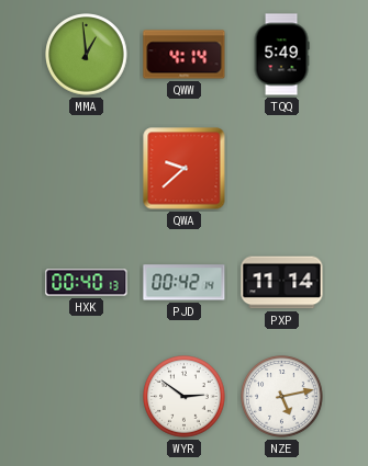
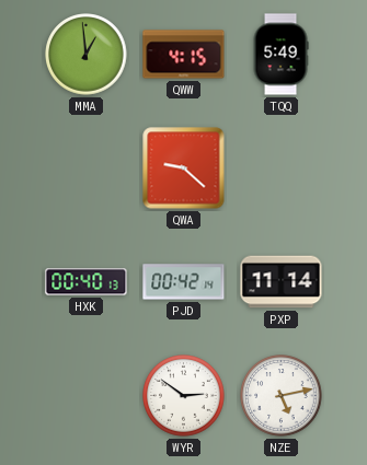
QWW: 4:14 -> 4:15 (184, 55)
QWA: 9:38 -> 9:22 (184, 168)
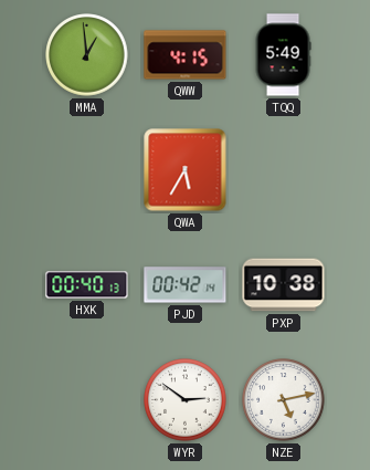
QWA: 9:22 -> 5:35 (186, 170)
PXP: 11:14 -> 10:38 (284, 285)
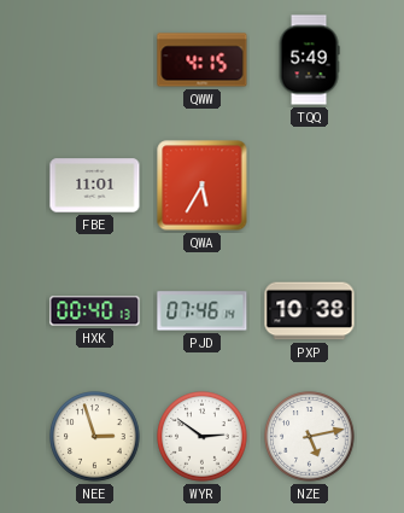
MMA: 12:59 -> none (87, 55)
FBE: none -> 11:01 (95, 186)
PJD: 00:42 -> 07:46 (203, 311)
NEE: none -> 2:57 (95, 437)
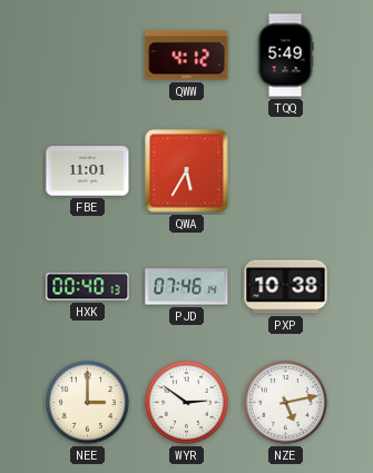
QWW: 4:15 -> 4:12 (187, 56)
NEE: 2:57 -> 3:00 (88, 403)
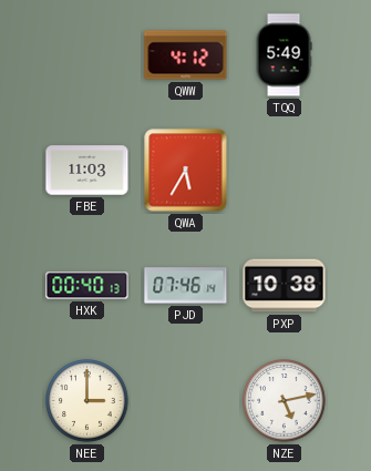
FBE: 11:01 -> 11:03 (87, 171)
WYR: 2:51 -> none (187, 403)
